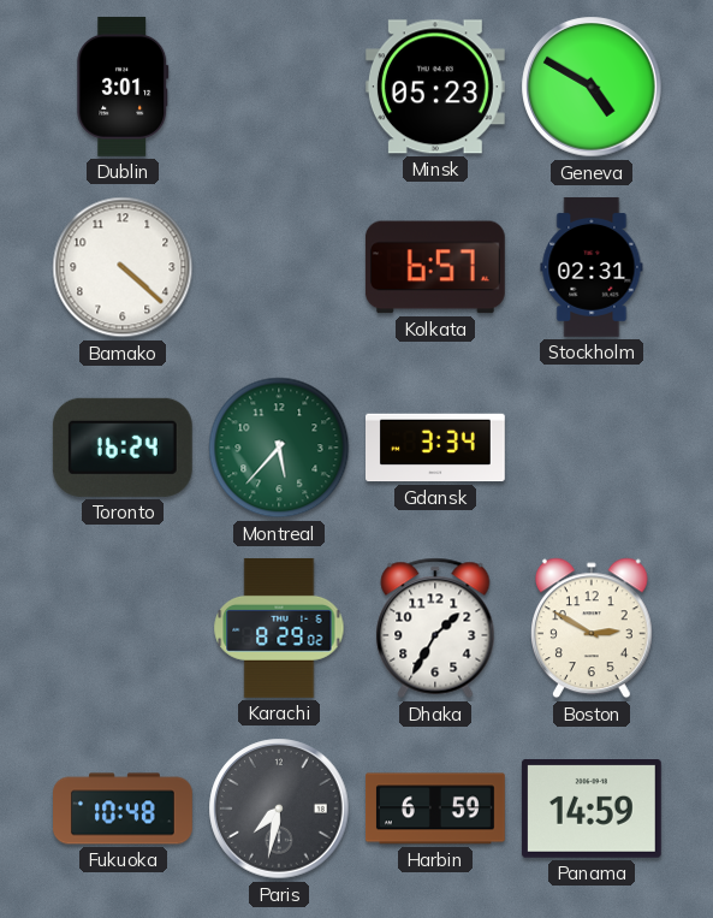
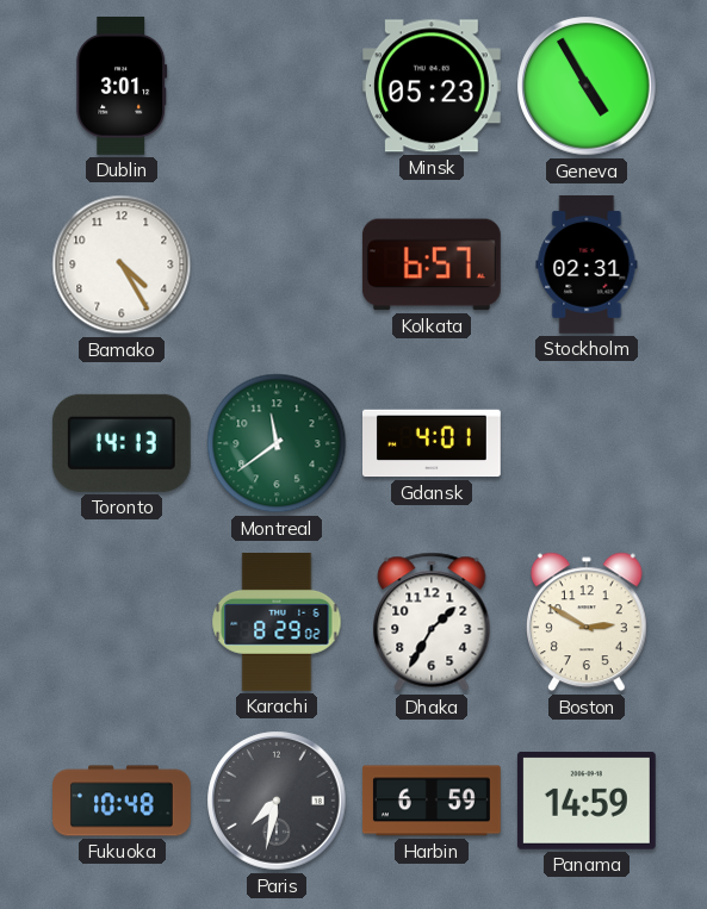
Geneva: 4:50 -> 4:55 (587, 86)
Bamako: 4:22 -> 4:25 (122, 264)
Toronto: 16:24 -> 14:13 (122, 443)
Montreal: 5:37 -> 11:39 (277, 443)
Gdansk: 3:34 -> 4:01 (433, 443)
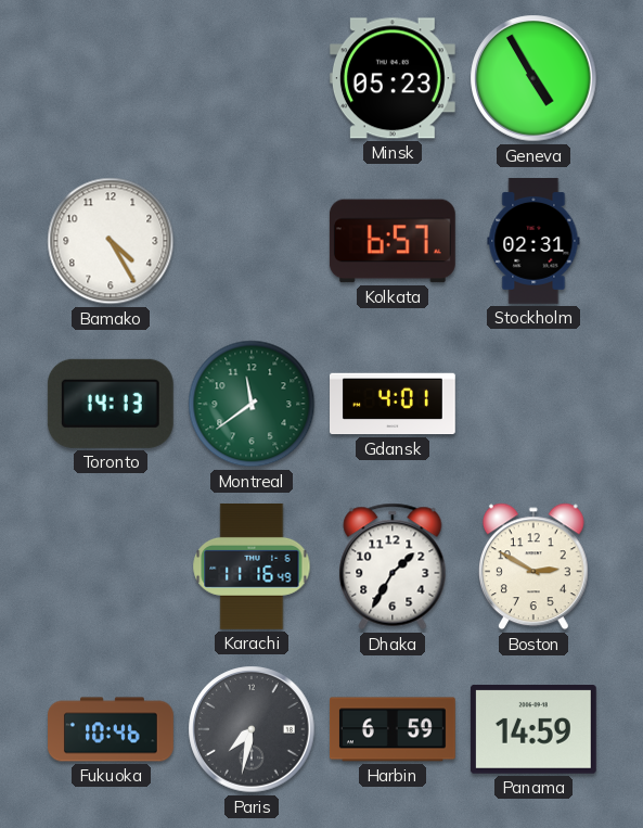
Dublin: 3:01 -> none (122, 86)
Karachi: 8:29 -> 11:16 (252, 566)
Fukuoka: 10:48 -> 10:46 (112, 729)
